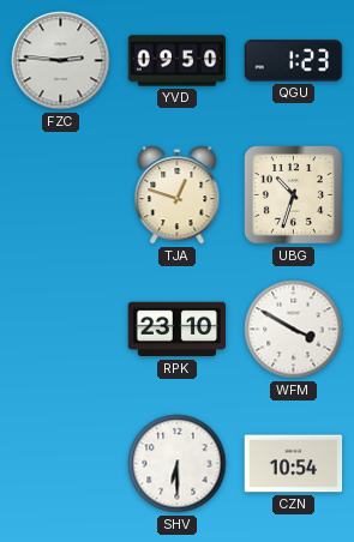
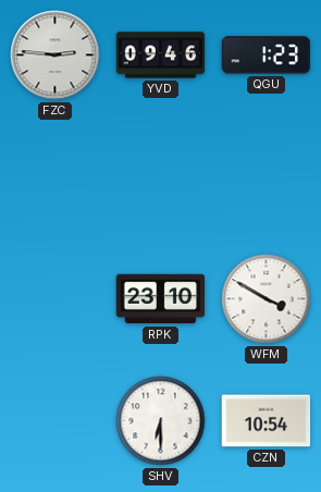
YVD: 09:50 -> 09:46 (161, 56)
TJA: 12:48 -> none (178, 195)
UBG: 10:33 -> none (294, 195)
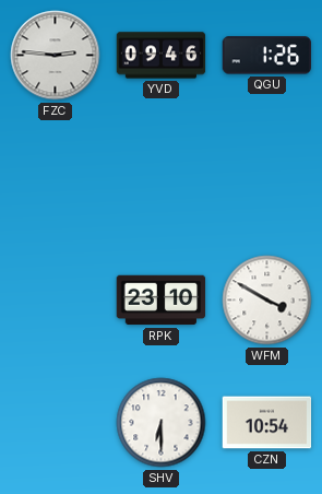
QGU: 1:23 -> 1:26 (267, 56)
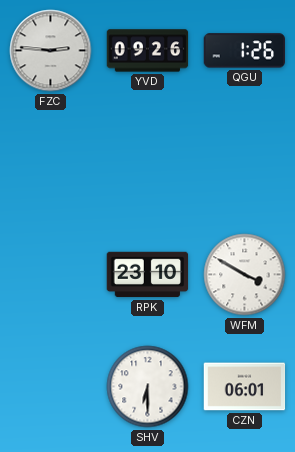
YVD: 09:46 -> 09:26 (148, 51)
CZN: 10:54 -> 06:01 (245, 387)
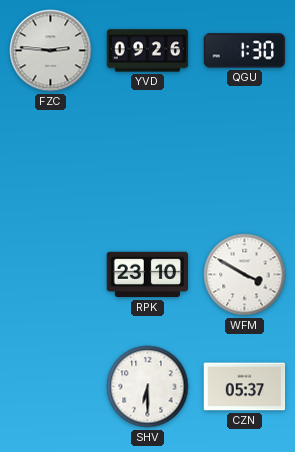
QGU: 1:26 -> 1:30 (245, 51)
CZN: 06:01 -> 05:37 (245, 387)
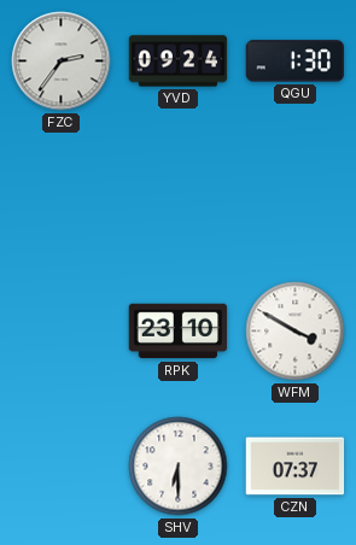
FZC: 2:46 -> 2:36 (62, 61)
YVD: 09:26 -> 09:24 (179, 61)
CZN: 05:37 -> 07:37 (296, 467)
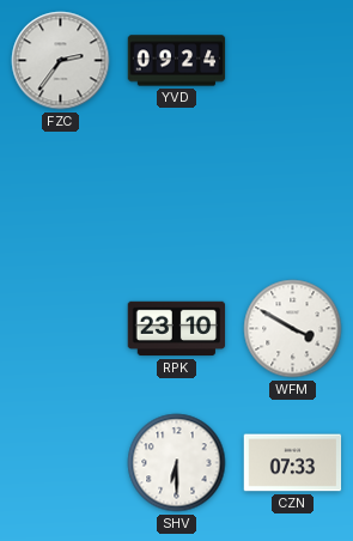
QGU: 1:30 -> none (296, 61)
CZN: 07:37 -> 07:33 (293, 463)
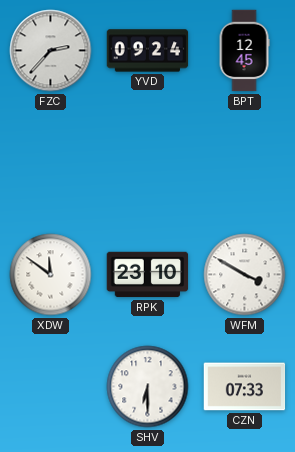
FZC: 2:36 -> 2:37 (51, 51)
BPT: none -> 12:45 (244, 51)
XDW: none -> 11:51 (51, 275)
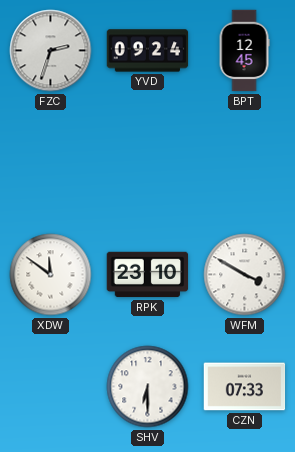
FZC: 2:37 -> 2:33 (51, 51)
